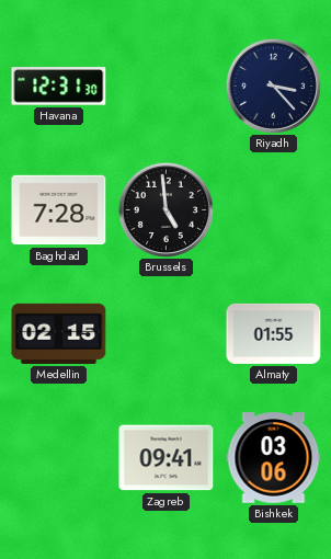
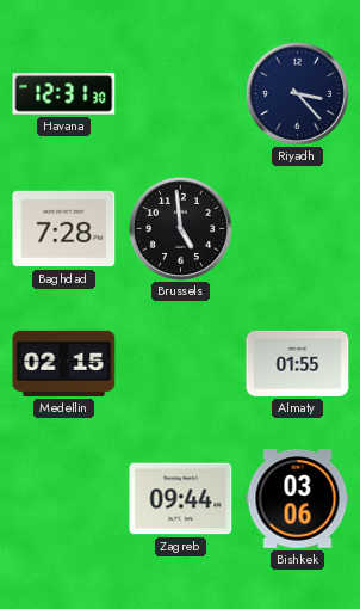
Zagreb: 09:41 -> 09:44 (181, 499)
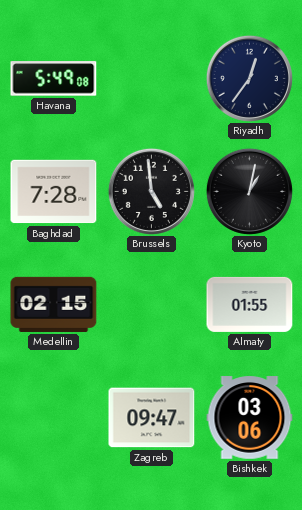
Havana: 12:31 -> 5:49 (54, 79)
Riyadh: 3:23 -> 12:36 (249, 78)
Kyoto: none -> 1:02 (249, 191)
Zagreb: 09:44 -> 09:47 (152, 418)
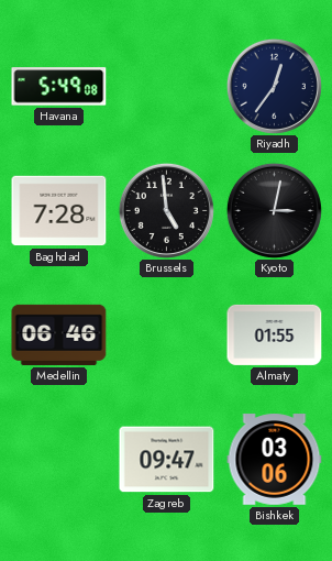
Kyoto: 1:02 -> 3:02 (274, 210)
Medellin: 02:15 -> 06:46 (59, 334)
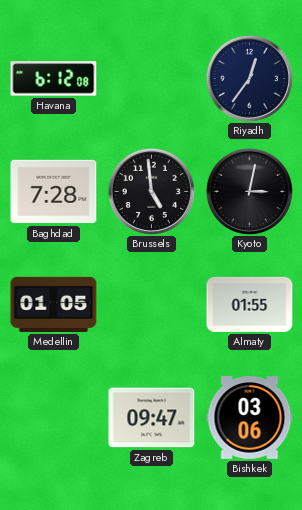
Havana: 5:49 -> 6:12 (54, 79)
Medellin: 06:46 -> 01:05 (54, 304)
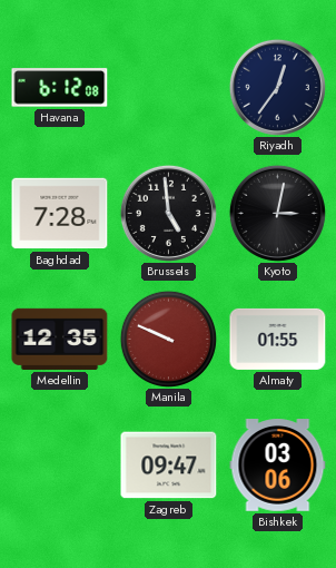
Medellin: 01:05 -> 12:35 (60, 339)
Manila: none -> 9:49 (168, 339)
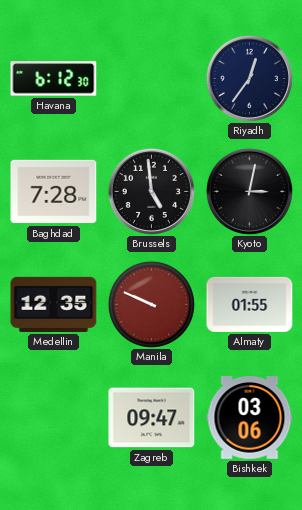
Havana: 6:12:08 -> 6:12:30 (54, 79)
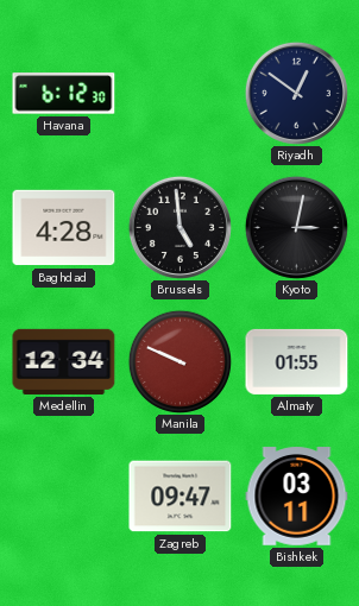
Riyadh: 12:36 -> 12:51 (296, 93)
Baghdad: 7:28 -> 4:28 (64, 228)
Medellin: 12:35 -> 12:34 (64, 361)
Bishkek: 03:06 -> 03:11 (297, 497)
